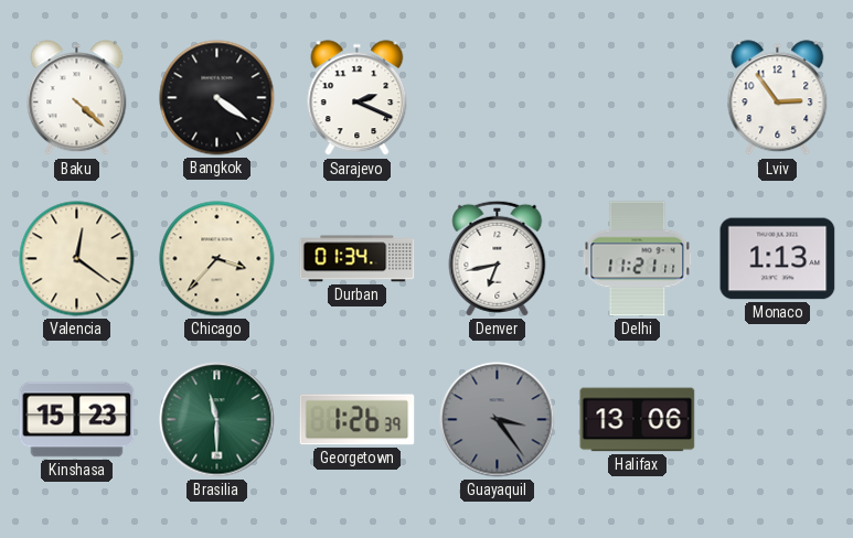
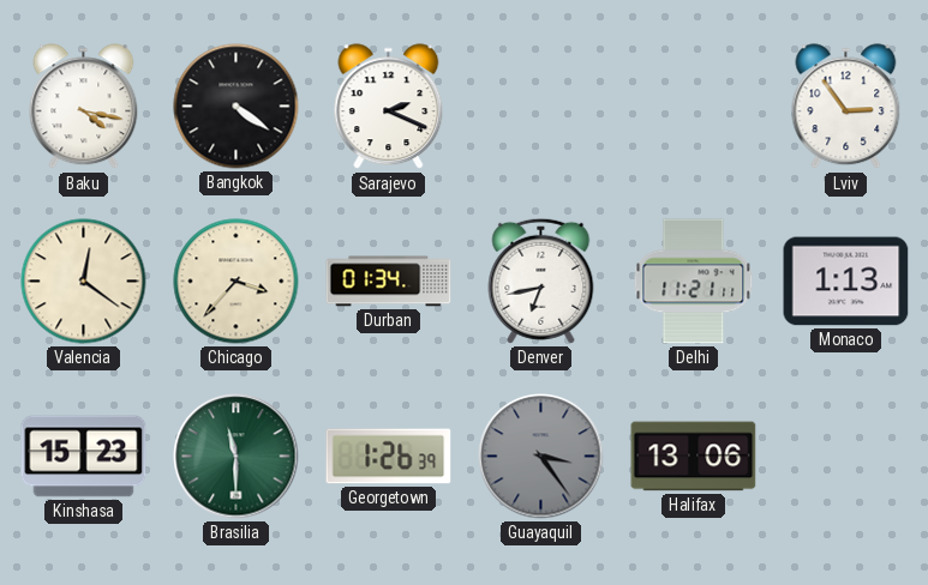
Baku: 4:22 -> 4:17 (84, 107)
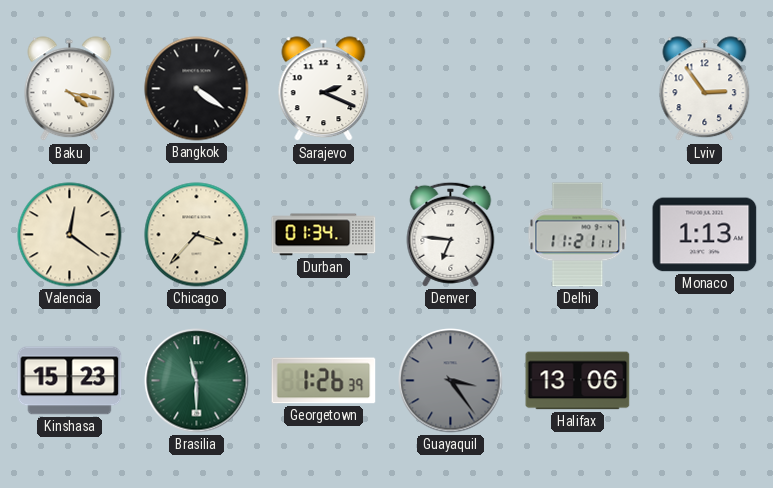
Denver: 6:43 -> 6:46 (451, 234)
